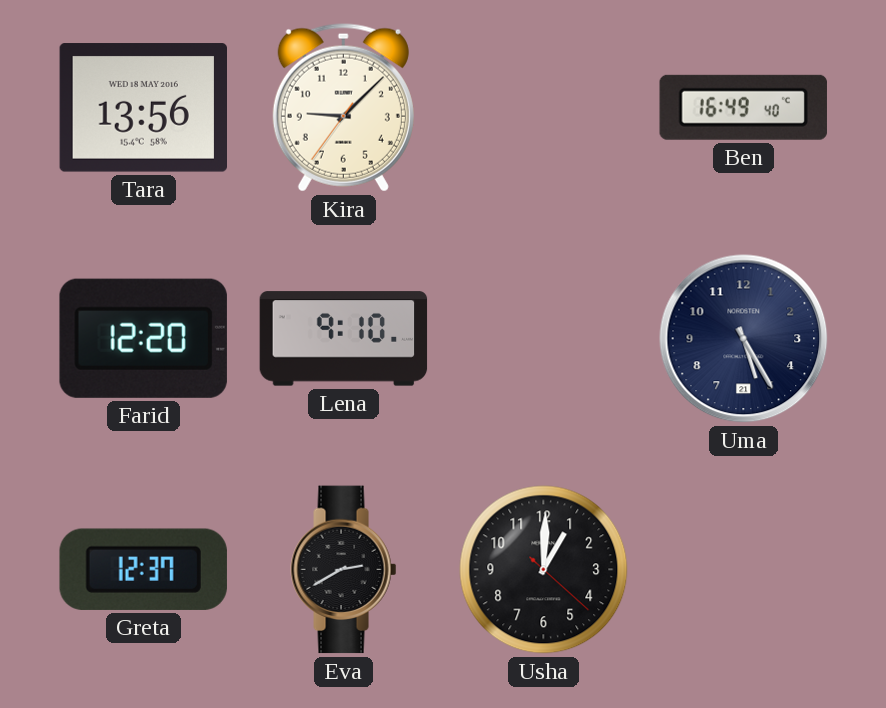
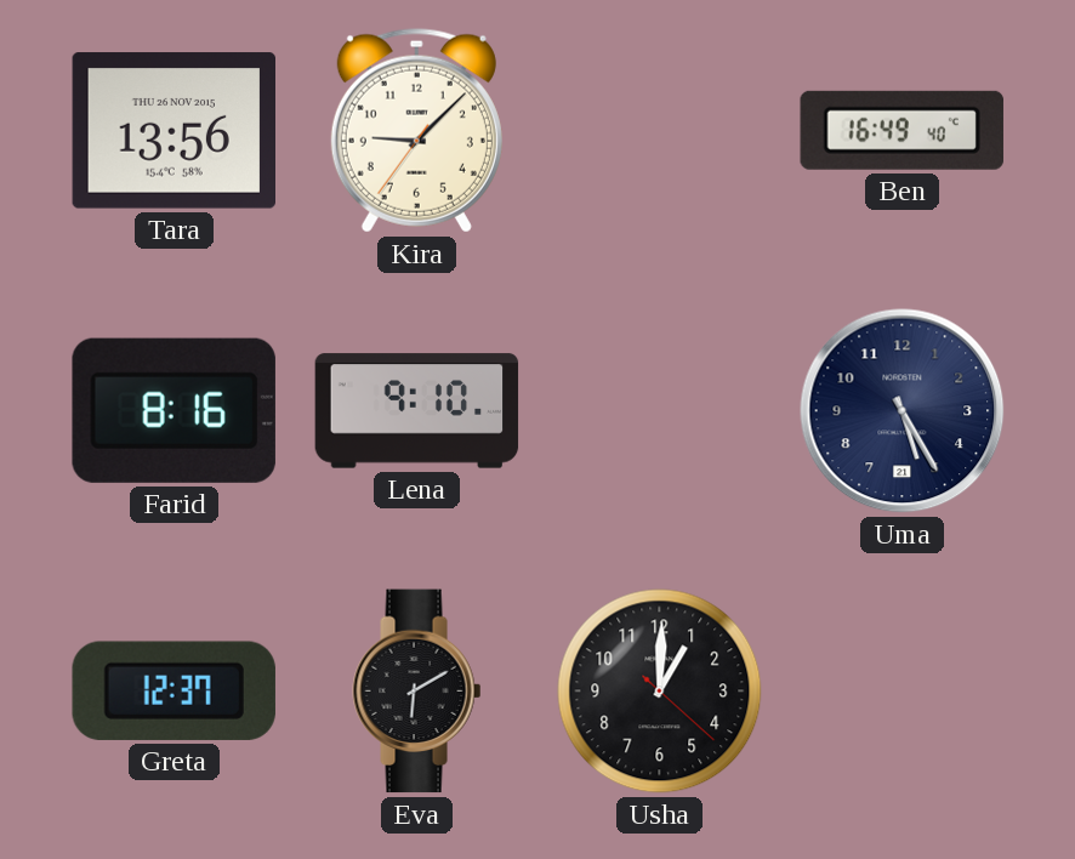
Tara date: WED 18 MAY 2016 -> THU 26 NOV 2015 (175, 131)
Farid: 12:20 -> 8:16 (174, 410)
Eva: 2:40 -> 6:10 (417, 692)
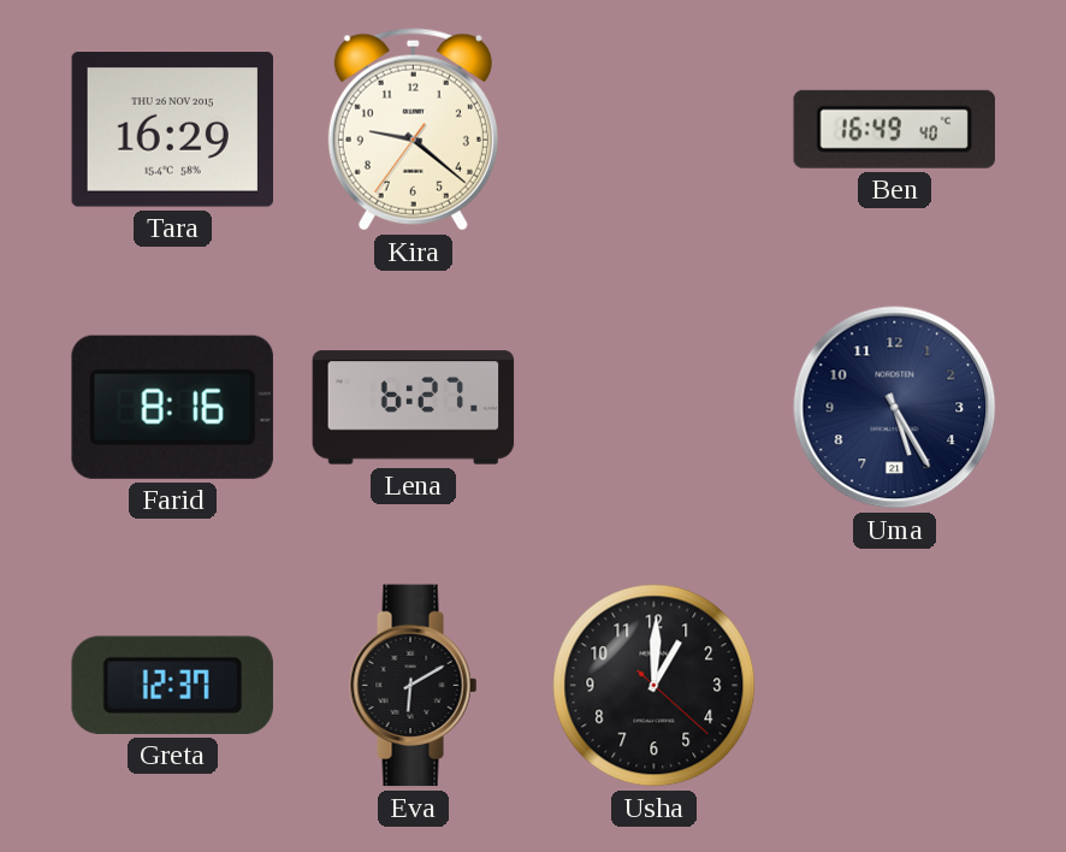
Tara: 13:56 -> 16:29 (173, 130)
Kira: 9:07 -> 9:21 (413, 130)
Lena: 9:10 -> 6:27 (414, 408)
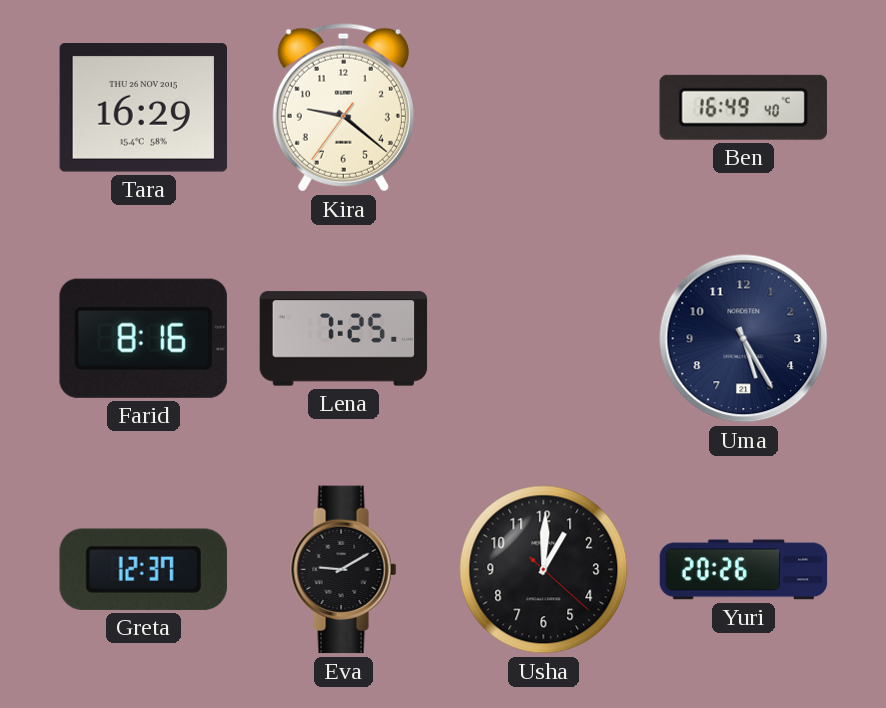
Lena: 6:27 -> 7:25 (344, 339)
Eva: 6:10 -> 9:10 (344, 570)
Yuri: none -> 20:26 (744, 570)
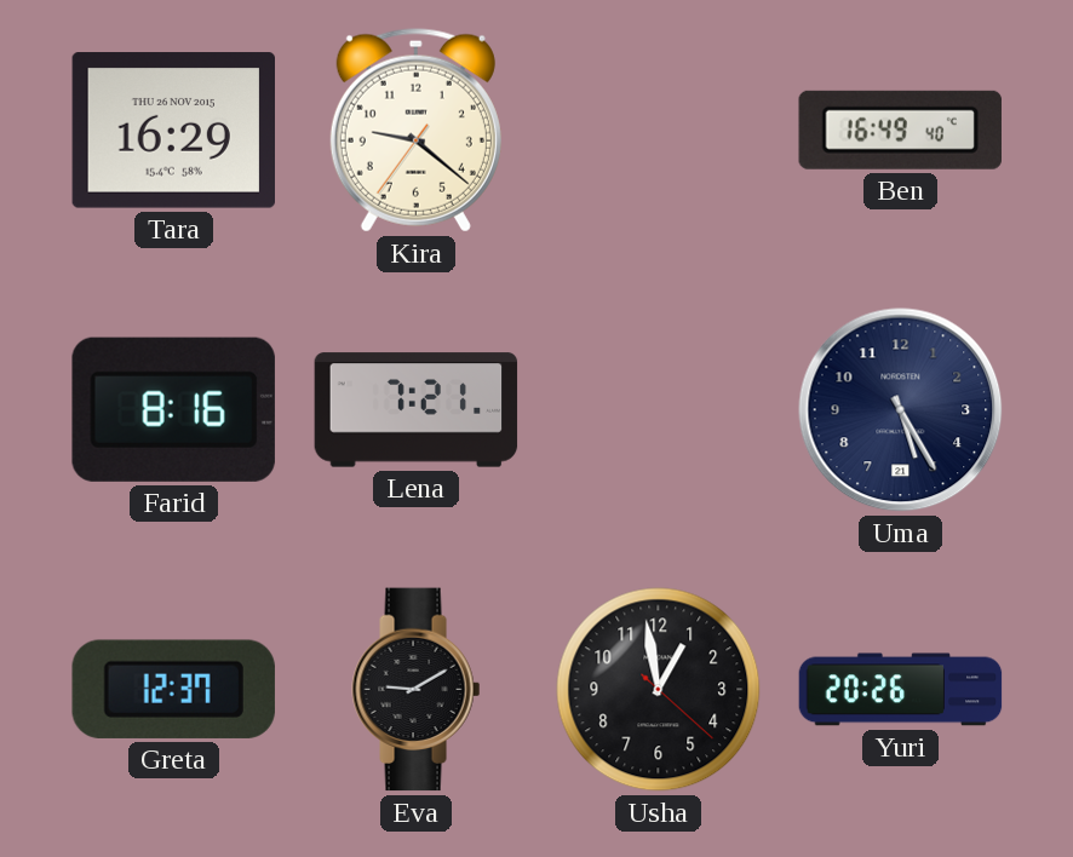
Lena: 7:25 -> 7:21 (417, 410)
Usha: 1:00 -> 12:58 (659, 690)
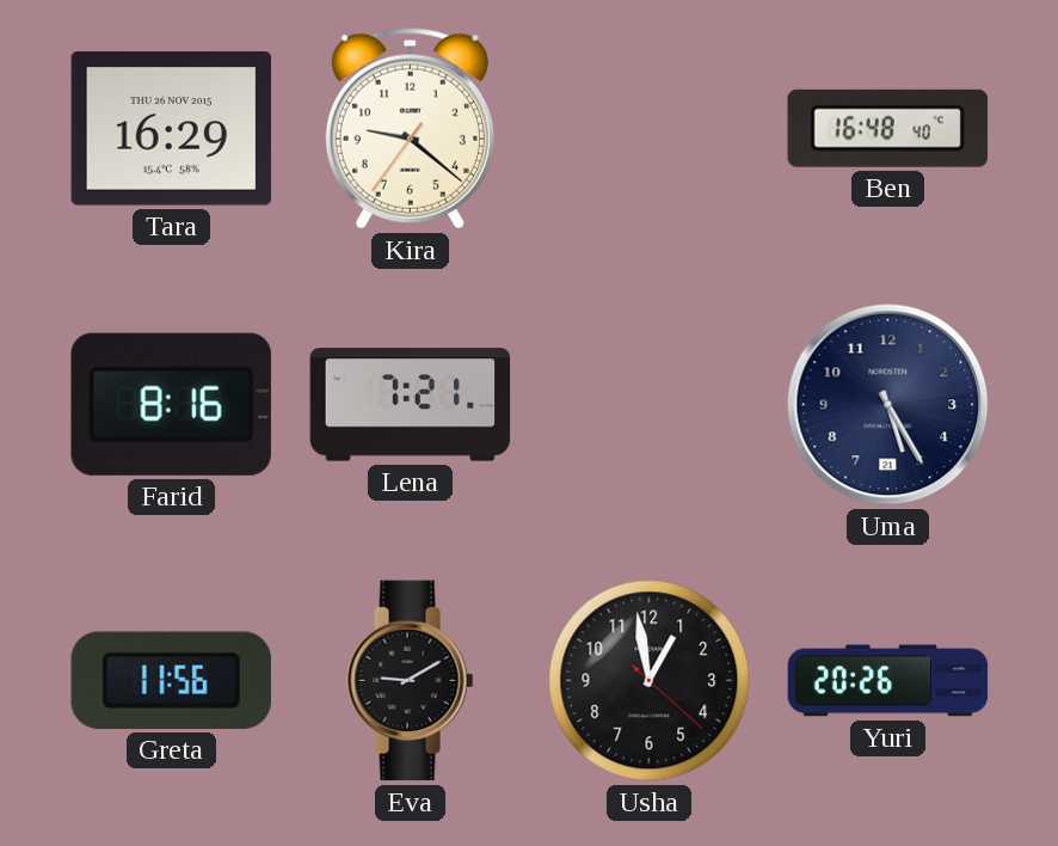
Ben: 16:49 -> 16:48 (887, 128)
Greta: 12:37 -> 11:56 (171, 680)
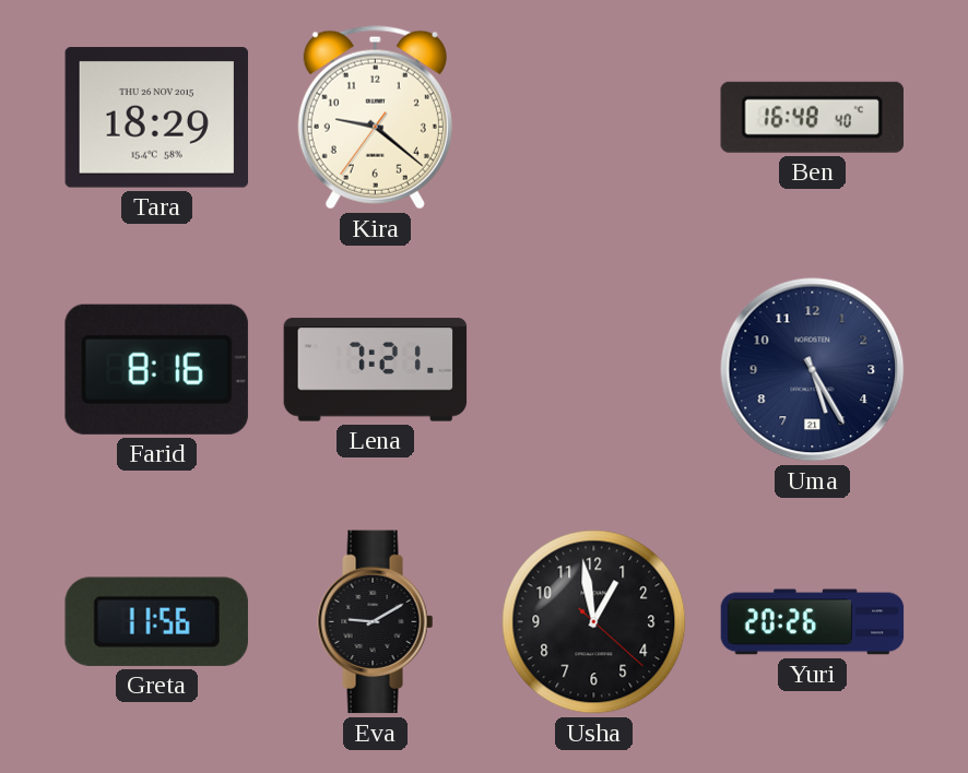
Tara: 16:29 -> 18:29 (157, 118)
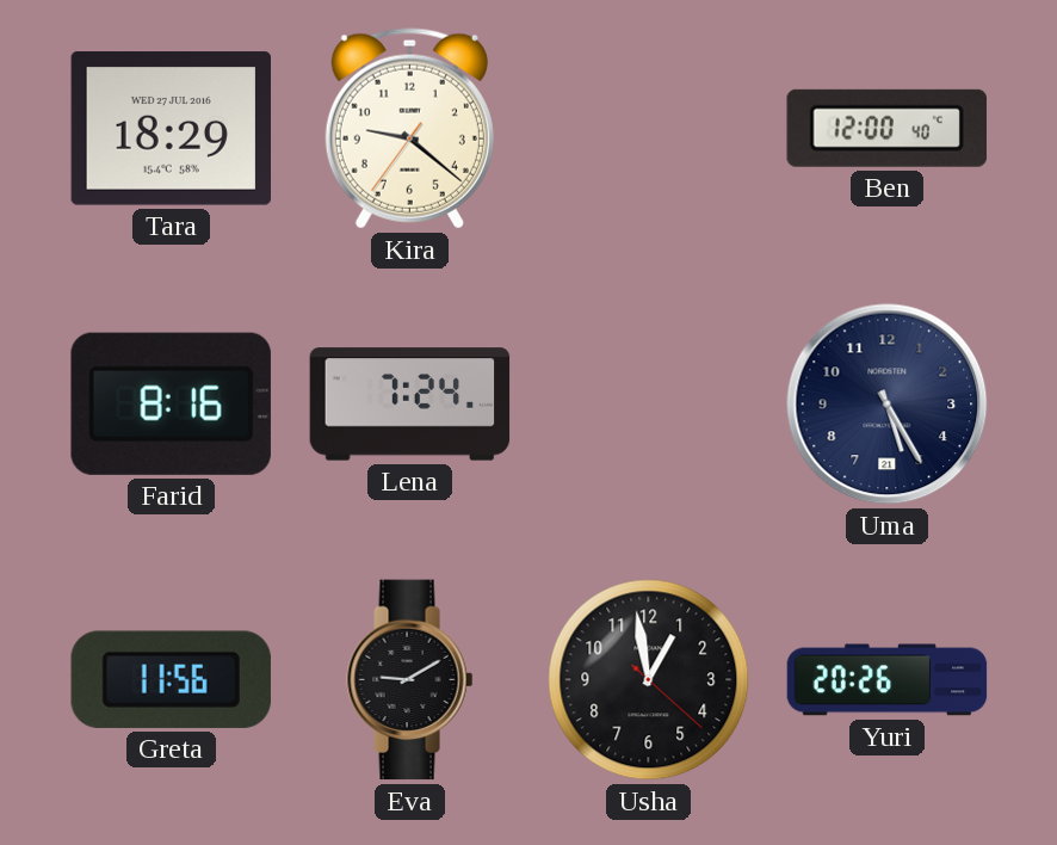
Tara date: THU 26 NOV 2015 -> WED 27 JUL 2016 (172, 129)
Ben: 16:48 -> 12:00 (886, 128)
Lena: 7:21 -> 7:24 (410, 405)
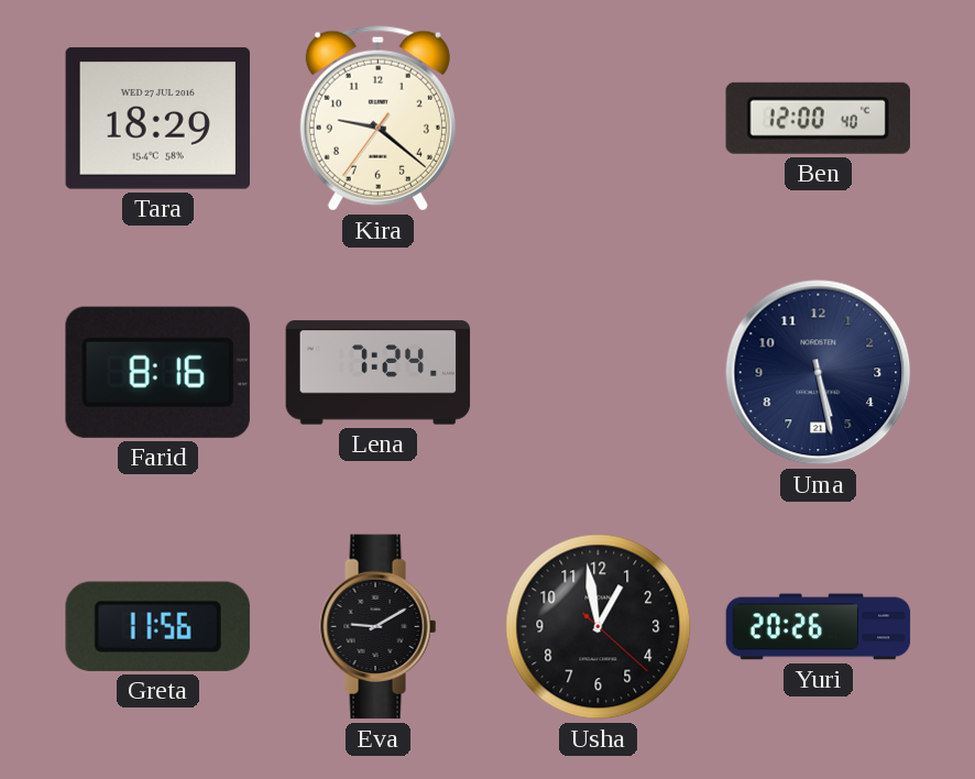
Uma: 5:25 -> 5:28 (819, 373)
